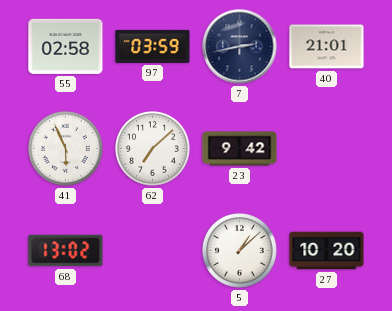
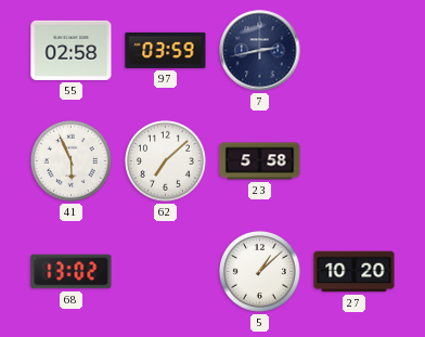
40: 21:01 -> none (327, 47)
23: 9:42 -> 5:58 (260, 161)
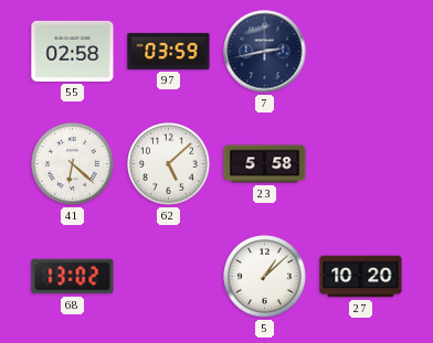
41: 5:56 -> 6:22 (73, 164)
62: 7:08 -> 5:08 (169, 164)
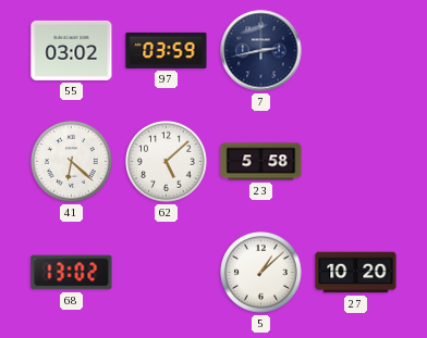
55: 02:58 -> 03:02 (72, 50)
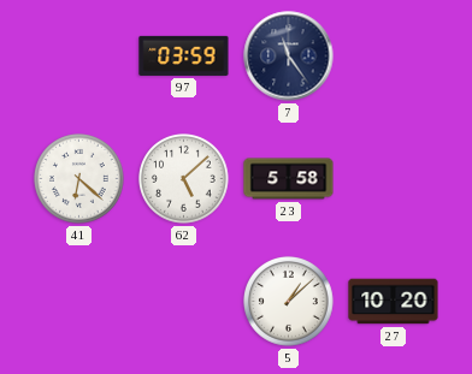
55: 03:02 -> none (72, 50)
7: 2:43 -> 11:24 (289, 57)
68: 13:02 -> none (72, 273)
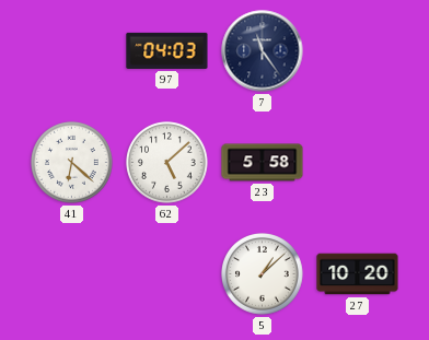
97: 03:59 -> 04:03 (167, 50)
